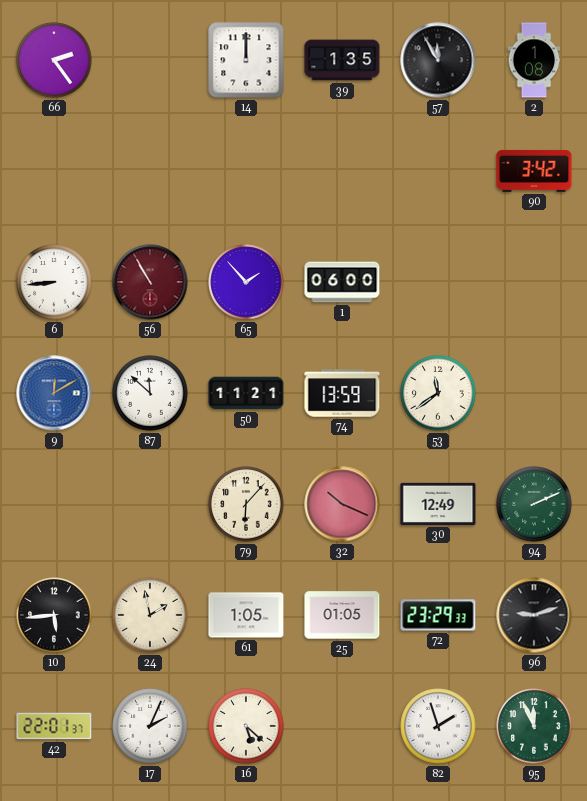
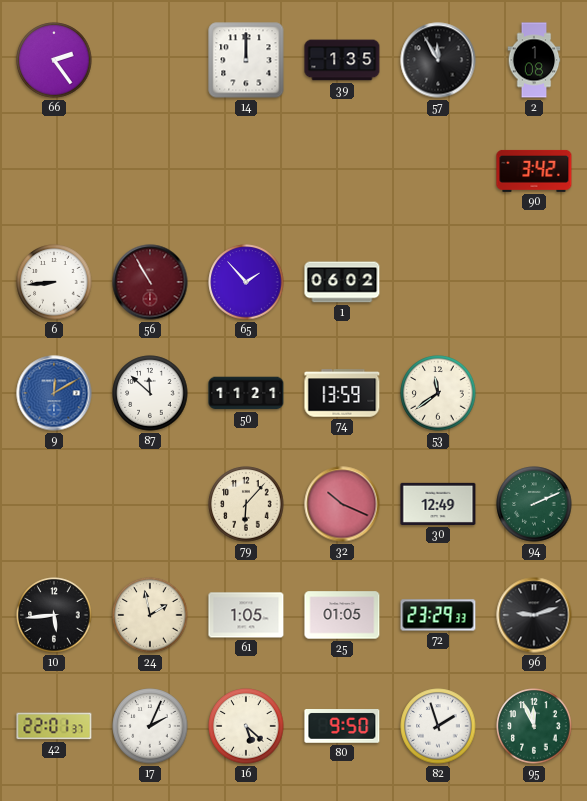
1: 06:00 -> 06:02 (342, 282)
80: none -> 9:50 (342, 727)
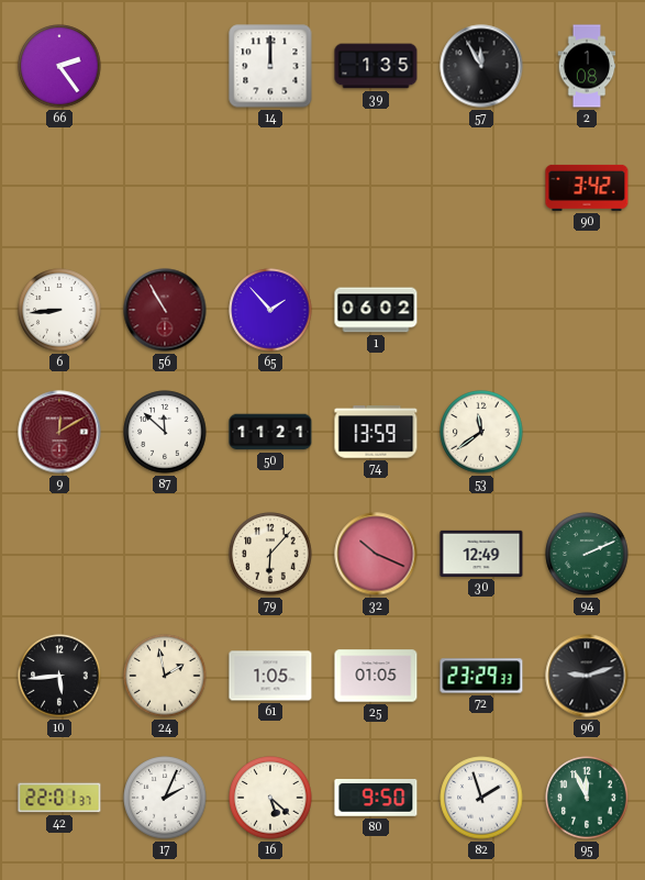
9 dial: blue -> burgundy (59, 432)
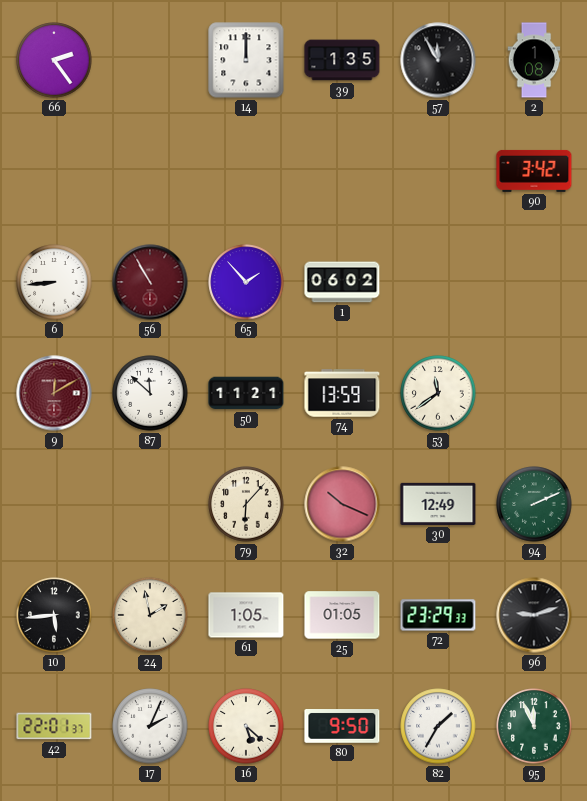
82: 1:57 -> 1:35 (438, 726)
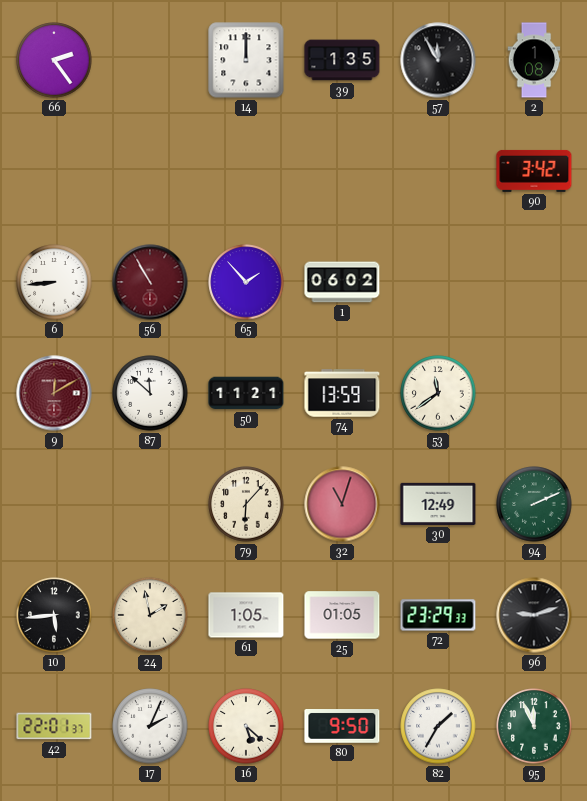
32: 10:19 -> 11:03 (342, 504)
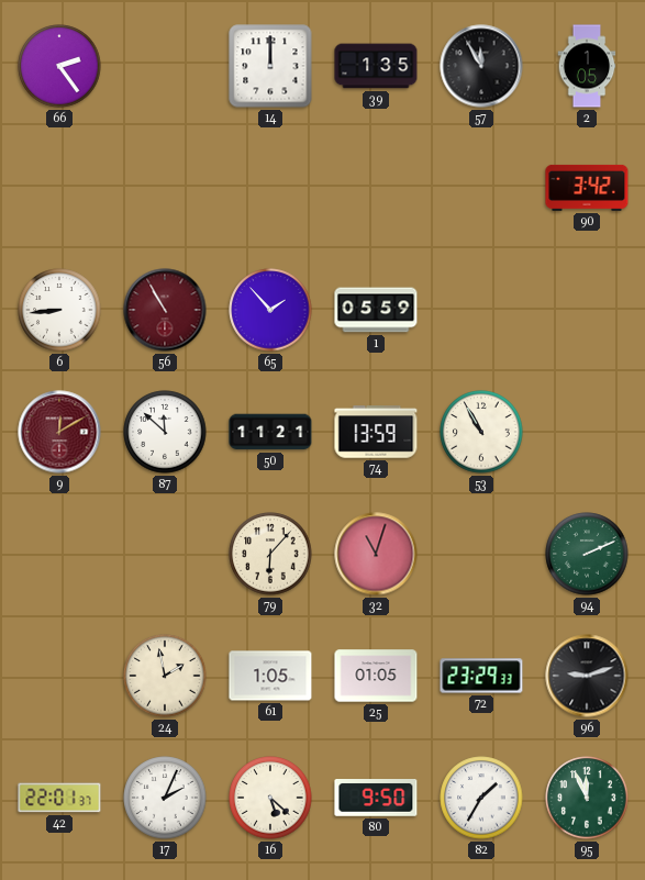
2: 1:08 -> 1:05 (587, 66)
1: 06:02 -> 05:59 (376, 310)
53: 11:39 -> 10:55 (481, 432)
30: 12:49 -> none (438, 504)
10: 5:44 -> none (54, 615)
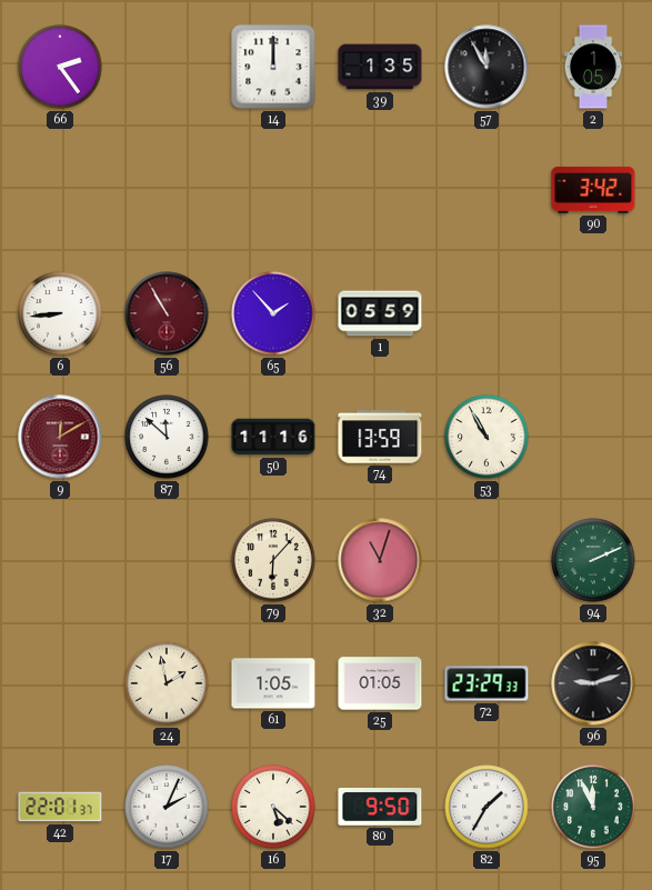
50: 11:21 -> 11:16 (273, 437)
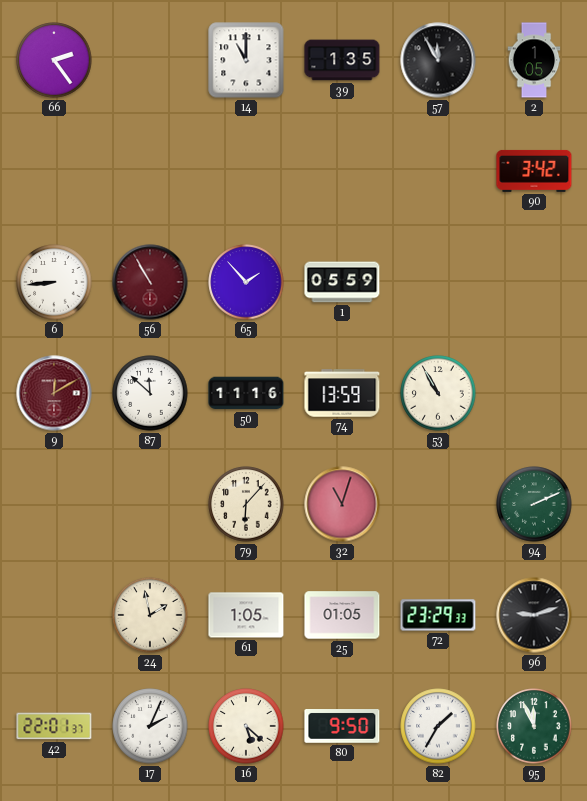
14: 12:00 -> 11:00 (246, 60)
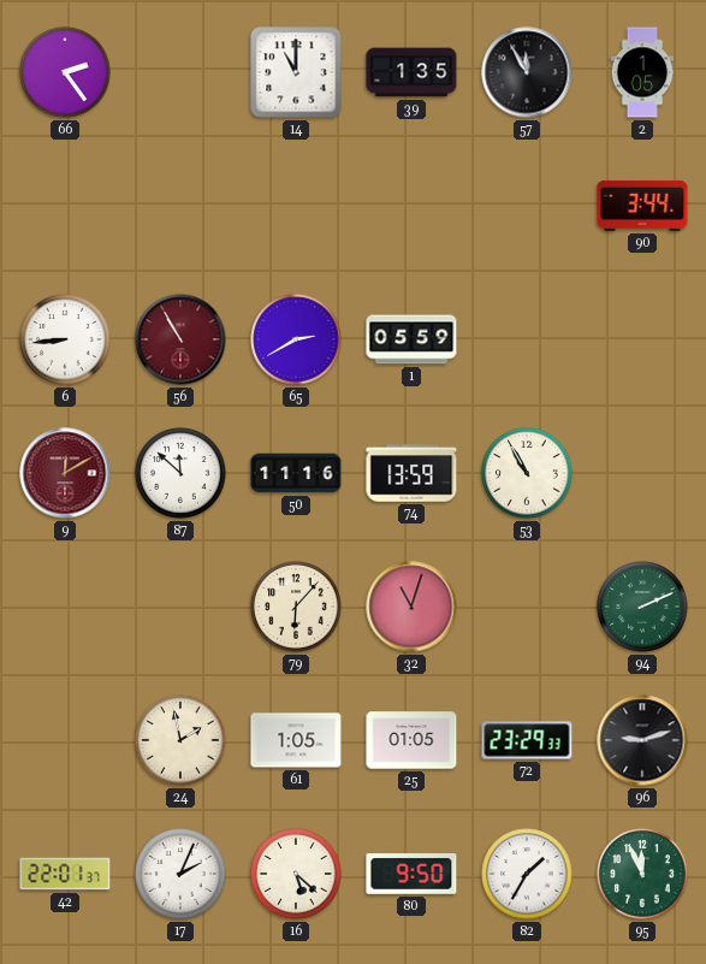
90: 3:42 -> 3:44 (642, 206)
65: 1:53 -> 2:40 (296, 339)
